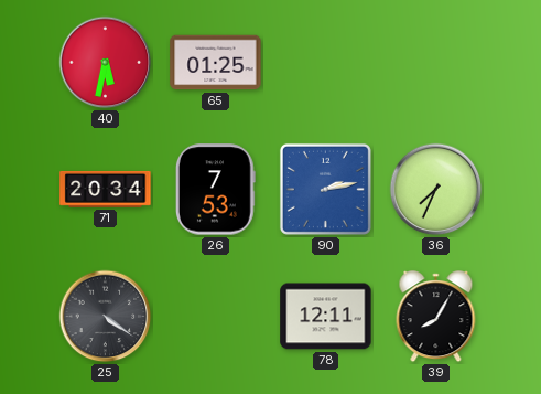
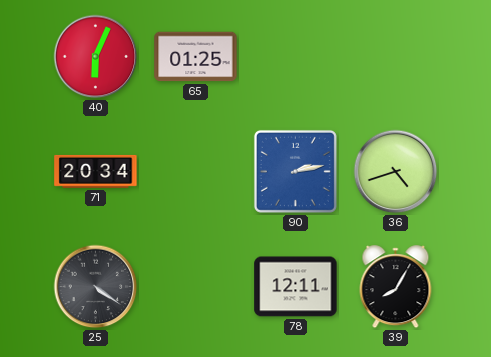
40: 5:32 -> 6:04 (96, 57)
26: 7:53 -> none (215, 190)
36: 7:34 -> 4:42 (396, 172)
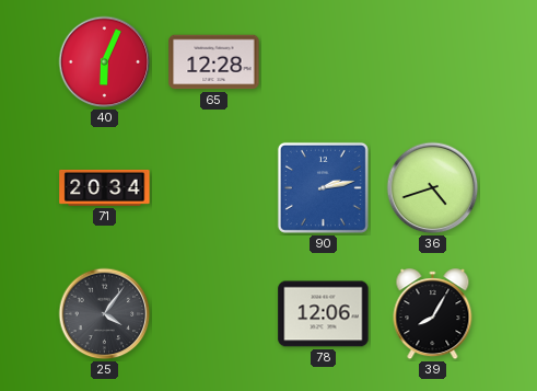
65: 01:25 -> 12:28 (214, 62)
25: 4:21 -> 4:06 (105, 314)
78: 12:11 -> 12:06 (324, 314)
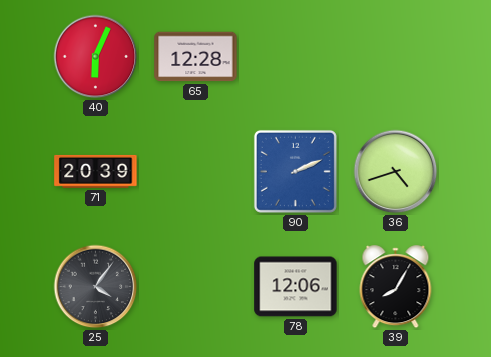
71: 20:34 -> 20:39 (96, 171)
90: 2:13 -> 2:11 (295, 171)
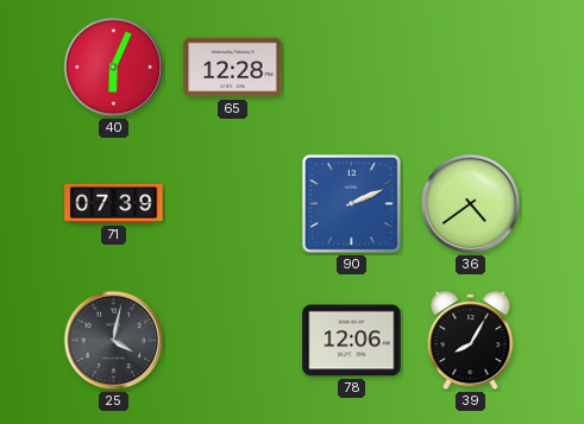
71: 20:39 -> 07:39 (114, 203)
36: 4:42 -> 4:39 (471, 204)
25: 4:06 -> 4:02 (114, 341)
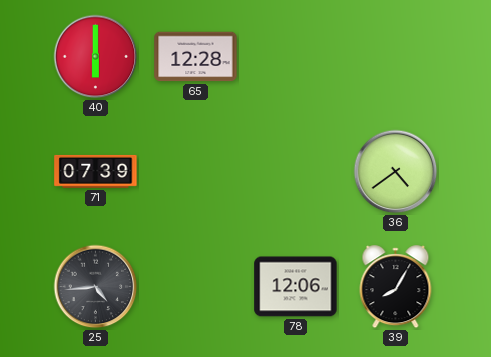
40: 6:04 -> 6:00 (96, 57)
90: 2:11 -> none (351, 203)
25: 4:02 -> 4:44 (96, 287)
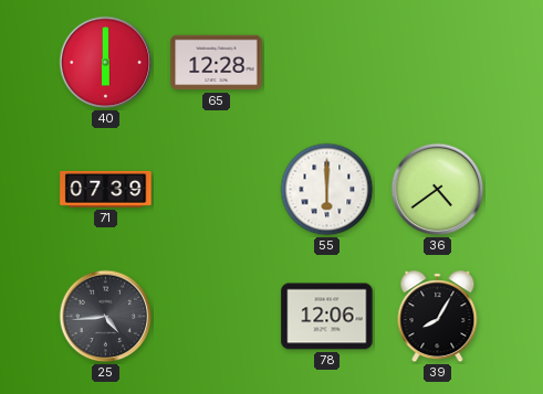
55: none -> 6:00 (327, 190)
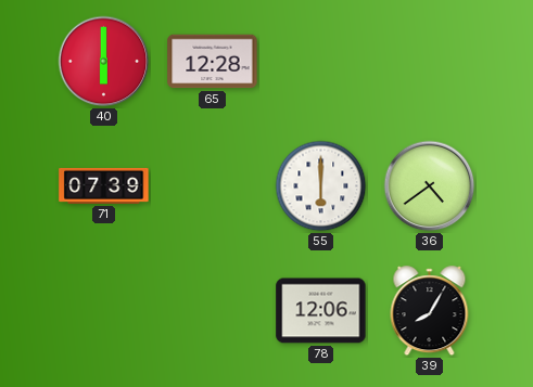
25: 4:44 -> none (106, 317)
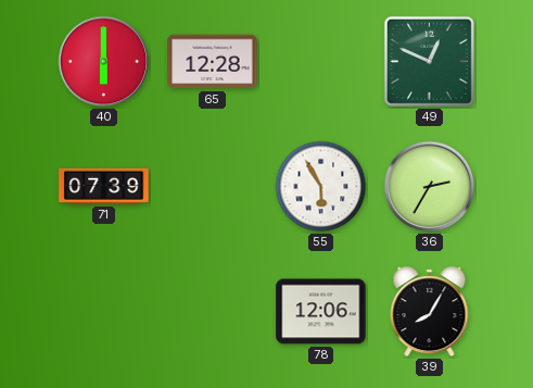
49: none -> 12:49 (429, 61)
55: 6:00 -> 5:55 (321, 187)
36: 4:39 -> 2:35 (430, 187)
